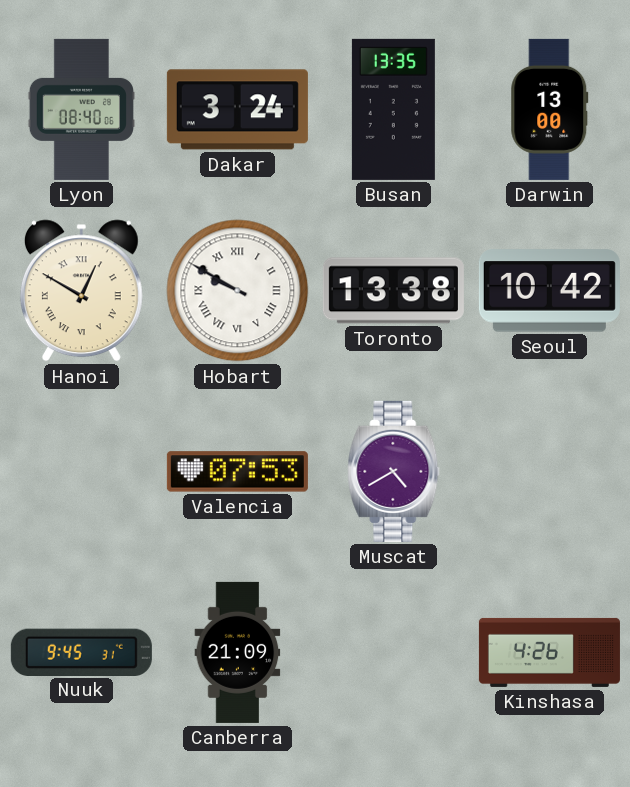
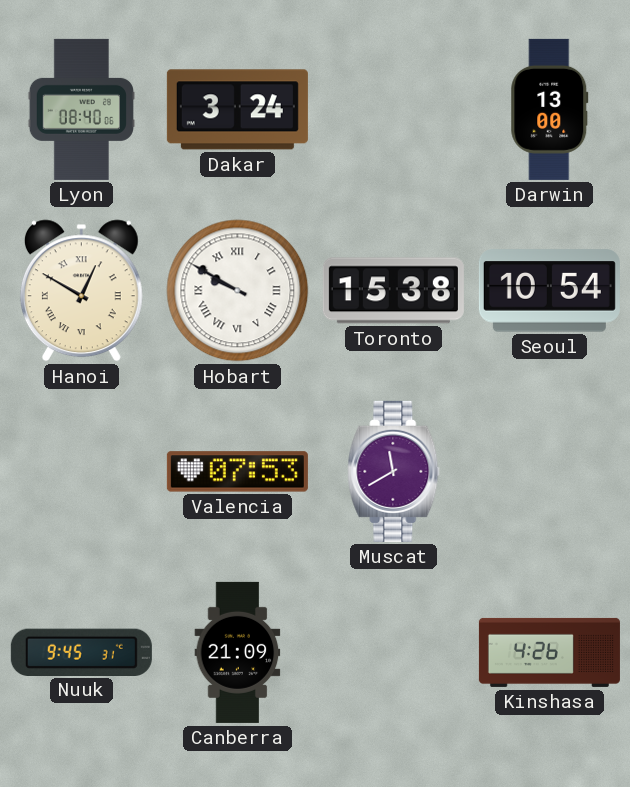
Busan: 13:35 -> none (393, 109)
Toronto: 13:38 -> 15:38 (393, 291)
Seoul: 10:42 -> 10:54 (549, 291)
Muscat: 4:40 -> 11:40 (394, 471)
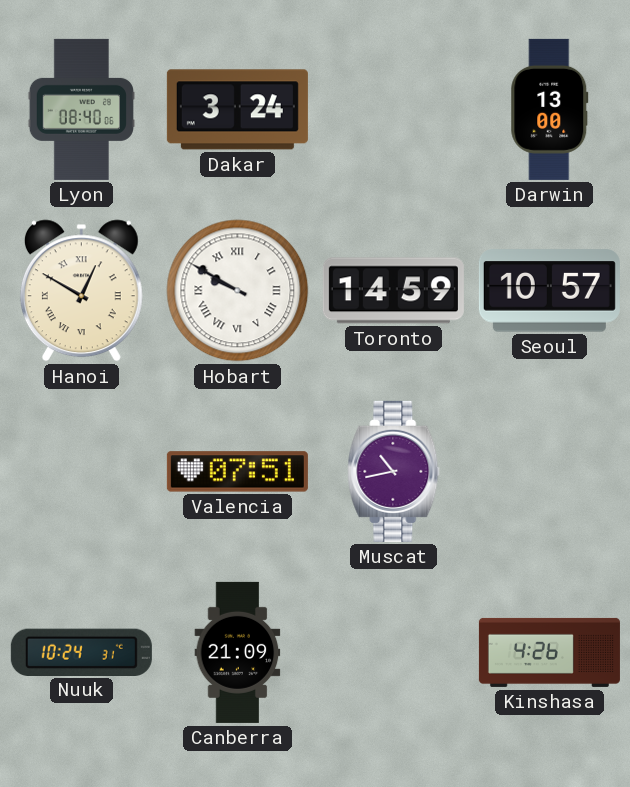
Toronto: 15:38 -> 14:59 (393, 291)
Seoul: 10:54 -> 10:57 (549, 291)
Valencia: 07:53 -> 07:51 (237, 472)
Muscat: 11:40 -> 10:43 (394, 471)
Nuuk: 9:45 -> 10:24 (81, 652)
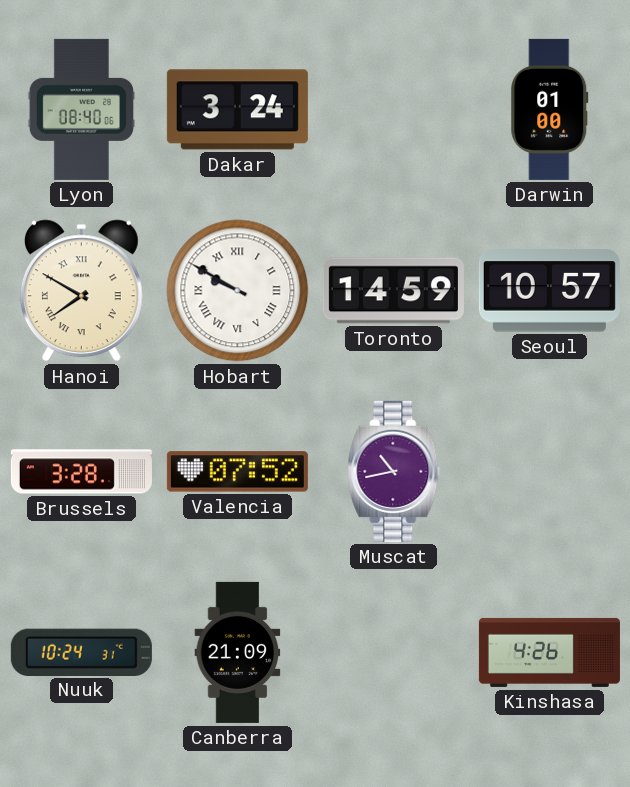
Darwin: 13:00 -> 01:00 (550, 109)
Hanoi: 12:50 -> 7:50 (81, 291)
Brussels: none -> 3:28 (81, 472)
Valencia: 07:51 -> 07:52 (237, 472)
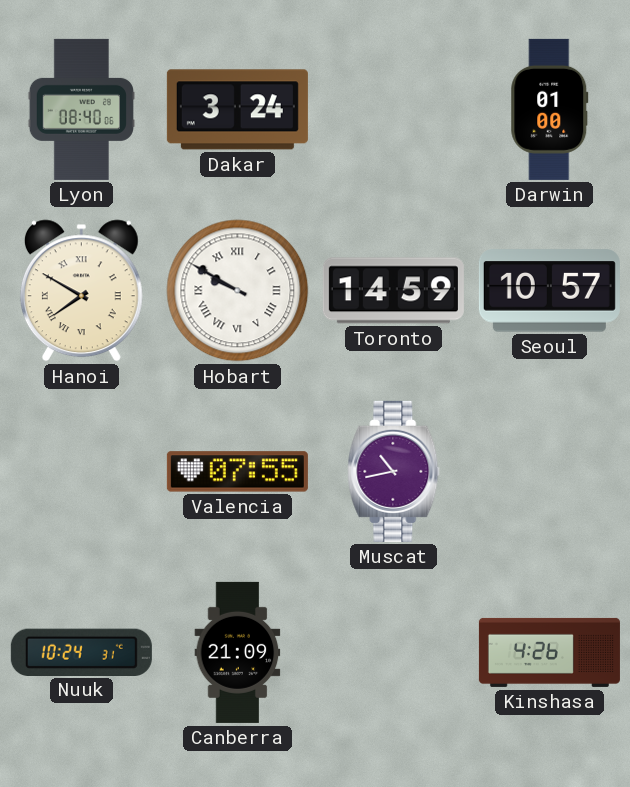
Brussels: 3:28 -> none (81, 472)
Valencia: 07:52 -> 07:55 (237, 472)
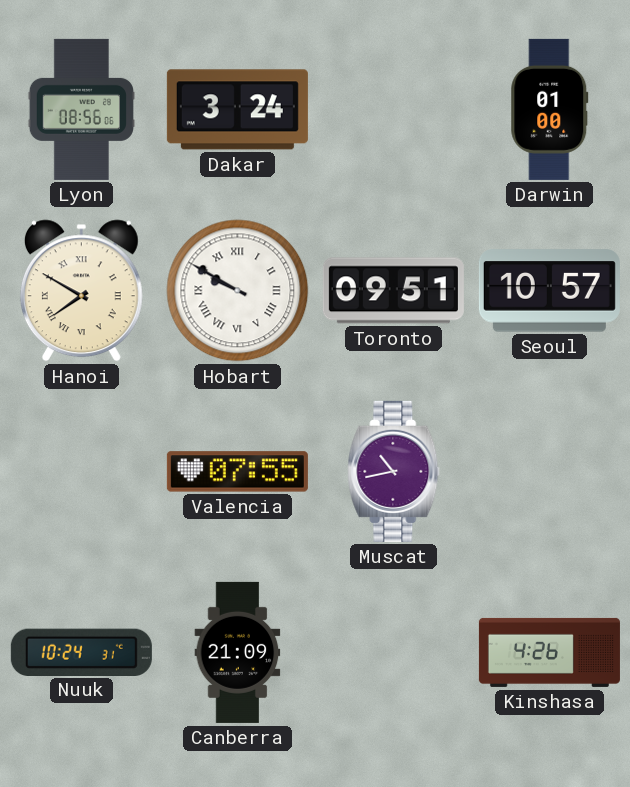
Lyon: 08:40 -> 08:56 (81, 109)
Toronto: 14:59 -> 09:51 (393, 291)
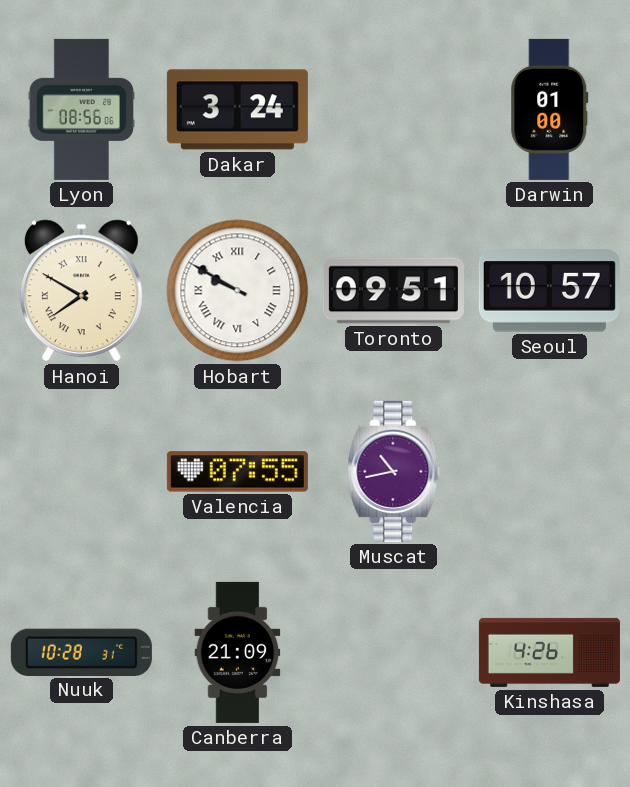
Nuuk: 10:24 -> 10:28 (81, 652)
